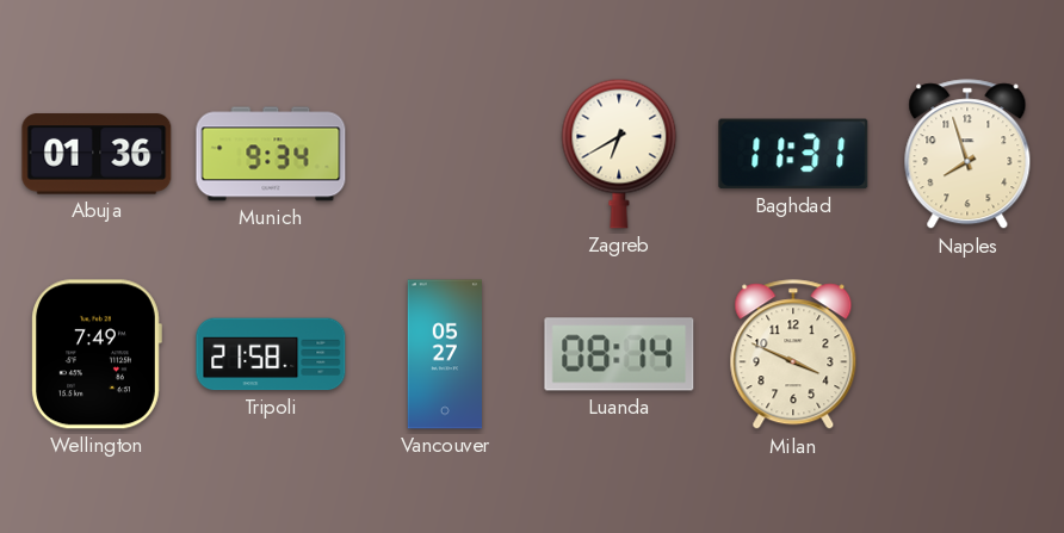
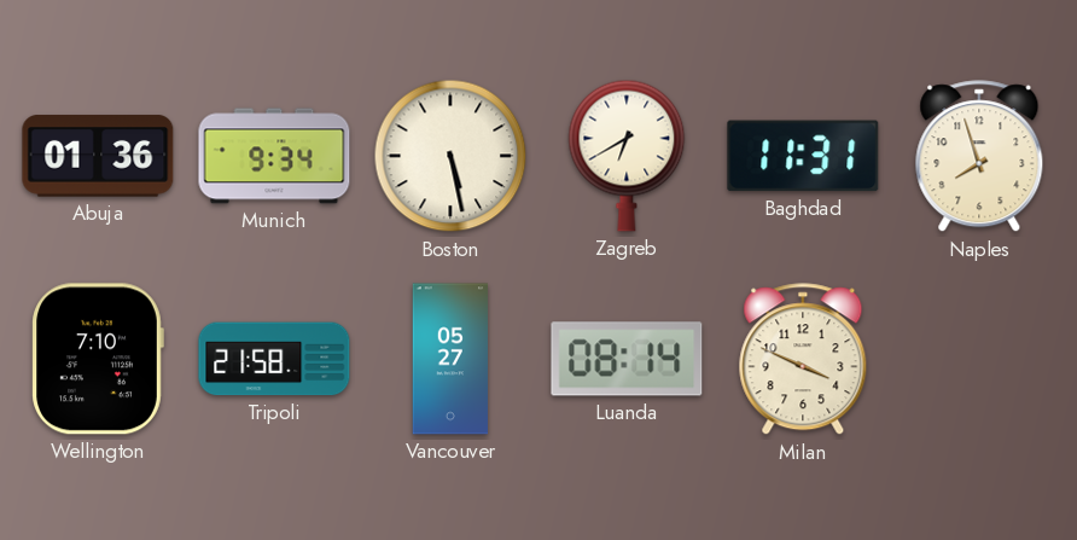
Boston: none -> 5:28 (450, 156)
Wellington: 7:49 -> 7:10 (98, 359)
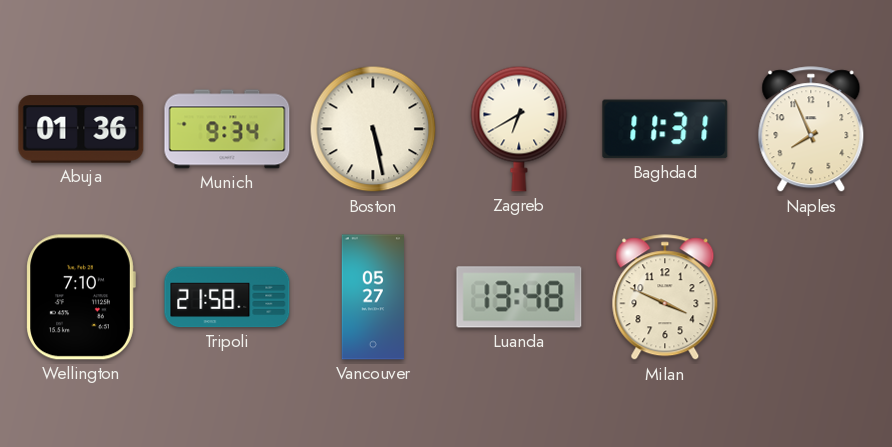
Naples: 7:57 -> 7:56 (811, 130)
Luanda: 08:14 -> 13:48 (519, 297)
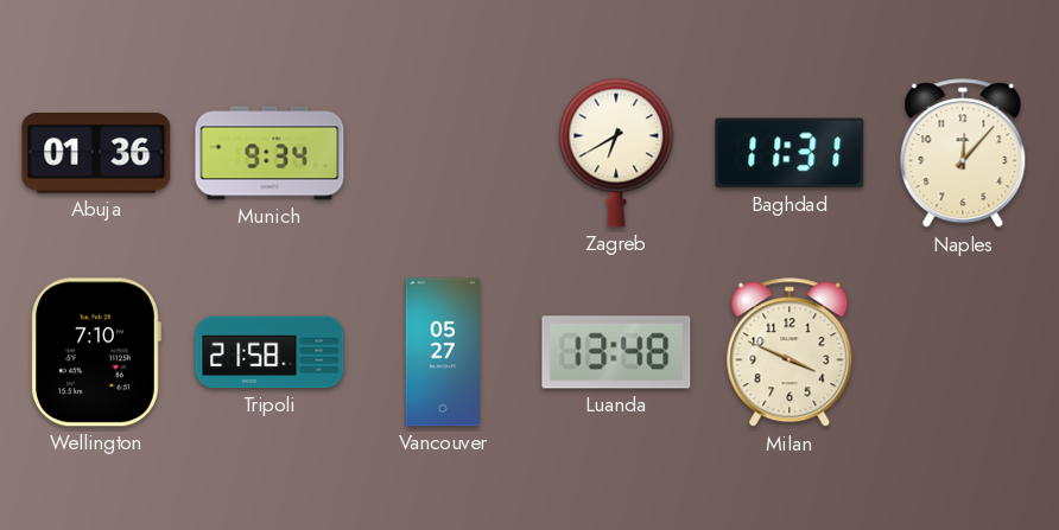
Boston: 5:28 -> none (373, 129)
Naples: 7:56 -> 12:07 (963, 154)
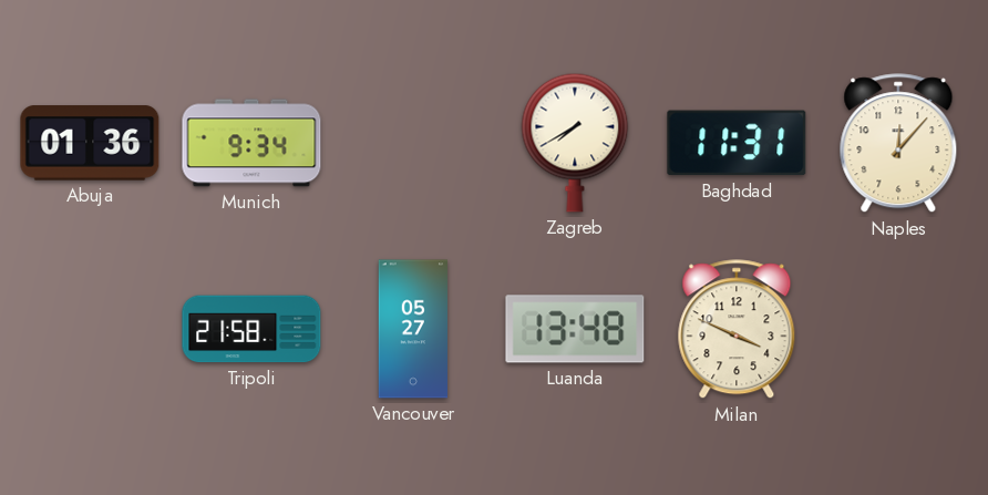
Zagreb: 6:40 -> 7:40 (575, 143)
Wellington: 7:10 -> none (96, 352)
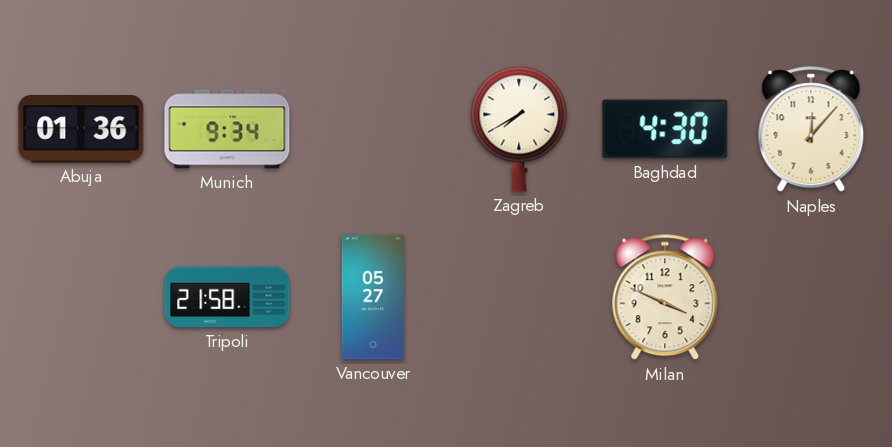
Baghdad: 11:31 -> 4:30 (665, 129)
Luanda: 13:48 -> none (575, 329)
